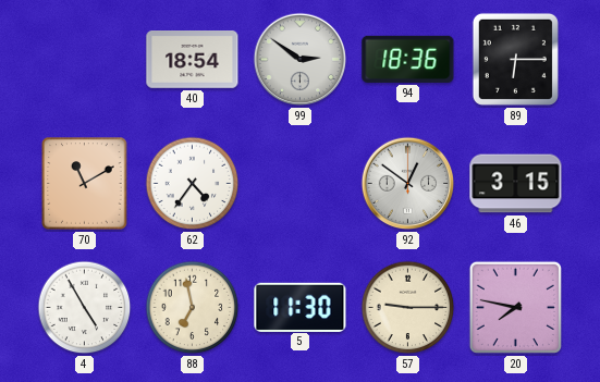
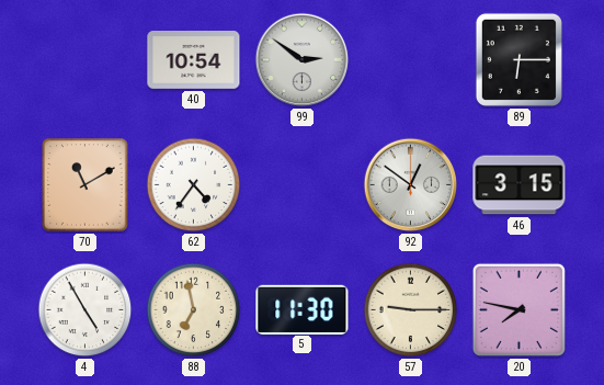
40: 18:54 -> 10:54 (194, 60)
94: 18:36 -> none (408, 59)
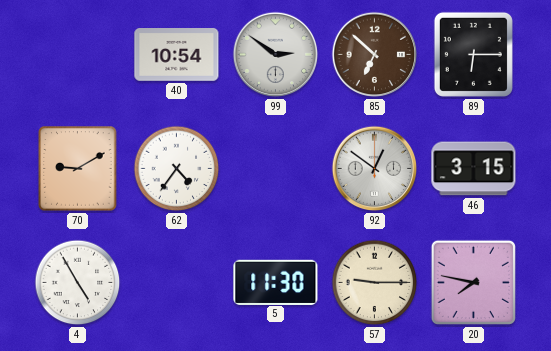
85: none -> 6:52 (375, 55)
70: 11:10 -> 9:10 (78, 169)
88: 6:58 -> none (194, 310)
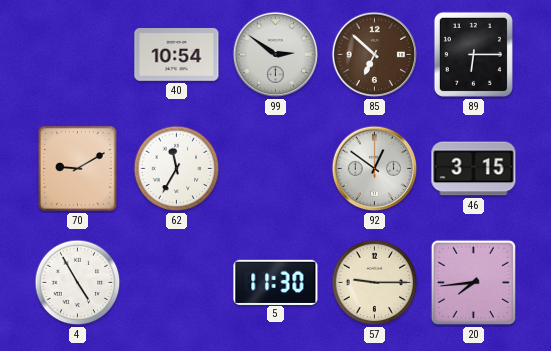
62: 4:36 -> 11:35 (177, 169)
20: 7:47 -> 7:44 (473, 282)
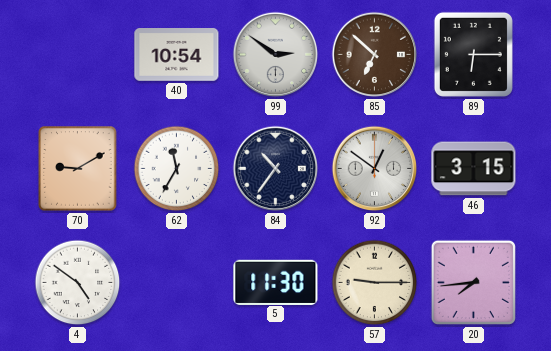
84: none -> 10:36 (276, 169)
4: 4:55 -> 4:51 (78, 283)
